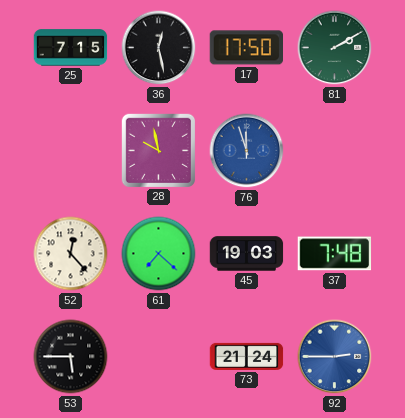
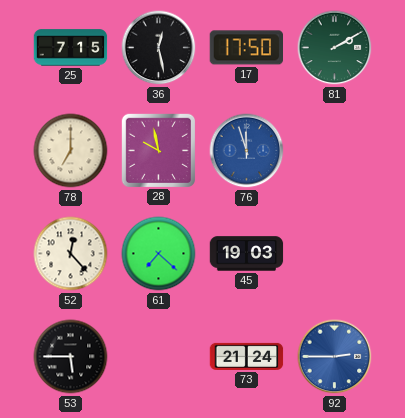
78: none -> 7:00 (71, 151)
37: 7:48 -> none (335, 254)
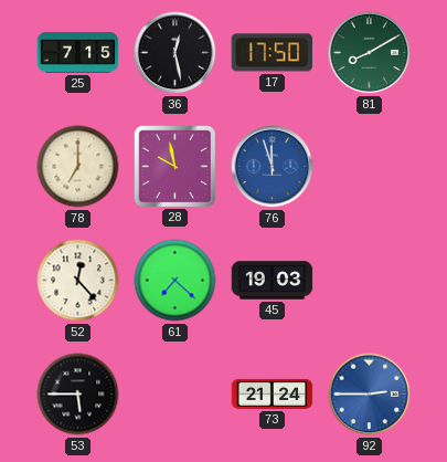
81: 2:10 -> 8:10 (370, 53)
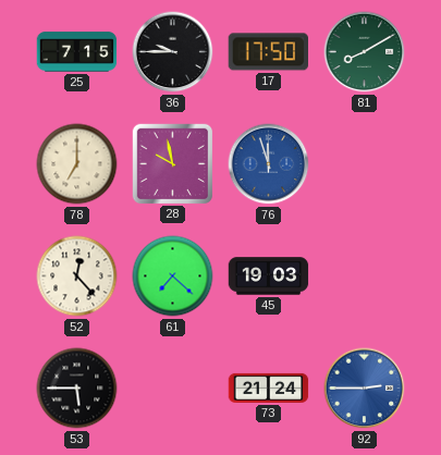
36: 12:28 -> 9:45 (173, 52)
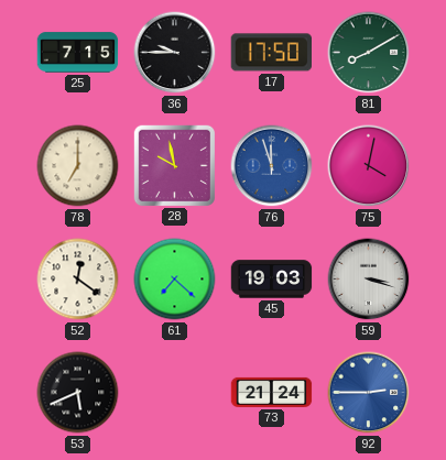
75: none -> 4:02 (369, 166)
52: 12:23 -> 12:21 (78, 280)
59: none -> 3:18 (369, 280)
53: 5:45 -> 5:41 (78, 393)
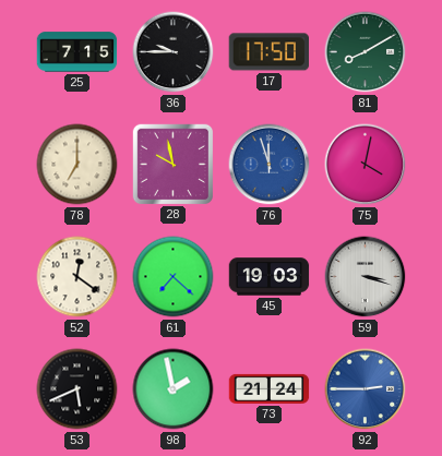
98: none -> 1:58 (174, 389)
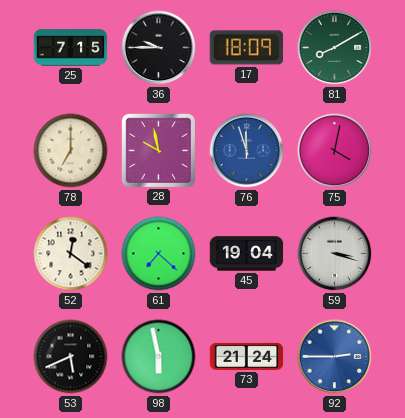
17: 17:50 -> 18:09 (247, 48)
45: 19:03 -> 19:04 (247, 254)
98: 1:58 -> 5:58 (159, 357)
